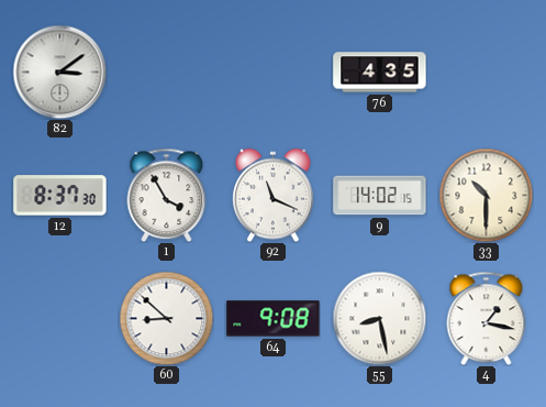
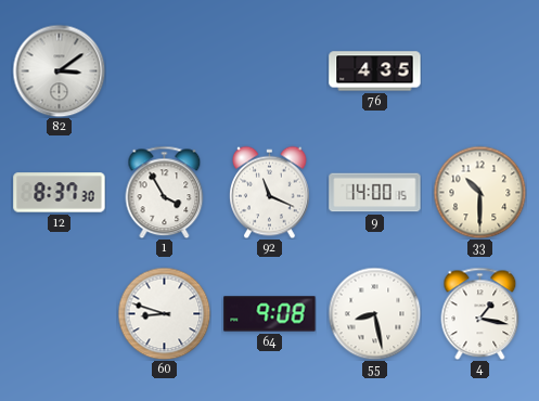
9: 14:02 -> 14:00 (375, 193)
60: 8:52 -> 8:48 (164, 313)
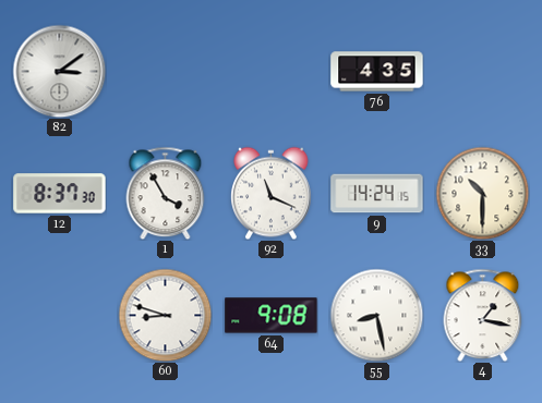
9: 14:00 -> 14:24 (377, 194)
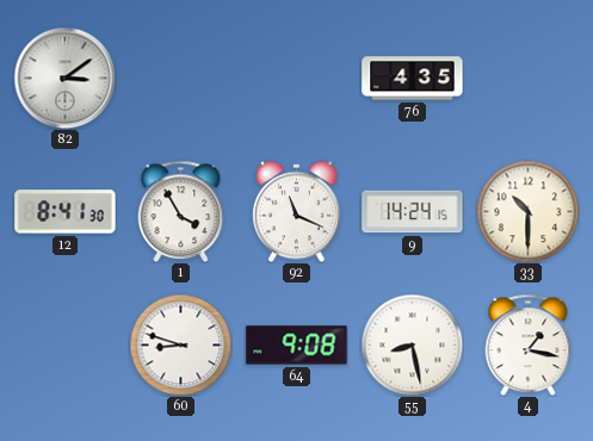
12: 8:37 -> 8:41 (66, 212)
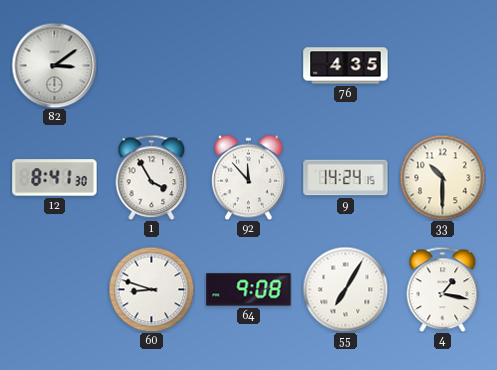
92: 11:19 -> 11:53 (249, 177)
55: 8:28 -> 7:05 (345, 289)
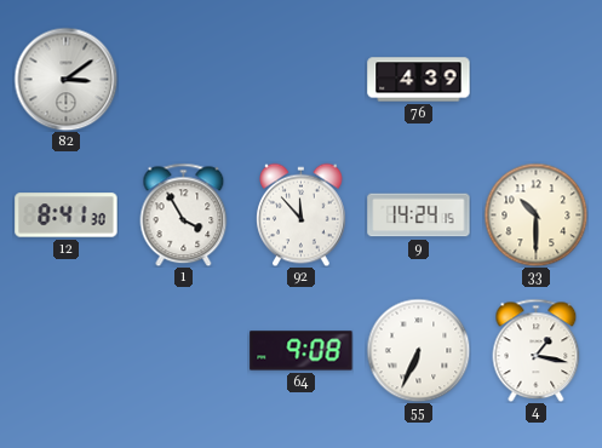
76: 4:35 -> 4:39 (419, 80)
60: 8:48 -> none (151, 289)
55: 7:05 -> 6:34 (418, 350)
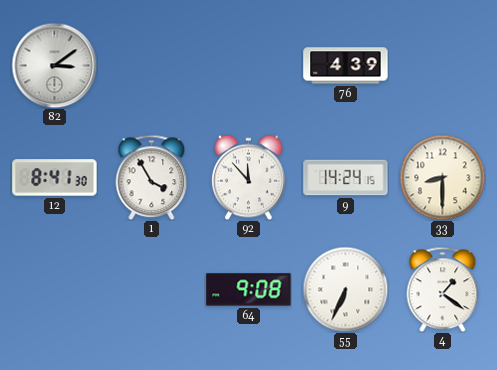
33: 10:30 -> 8:30 (442, 177)
4: 1:17 -> 1:21 (443, 289)
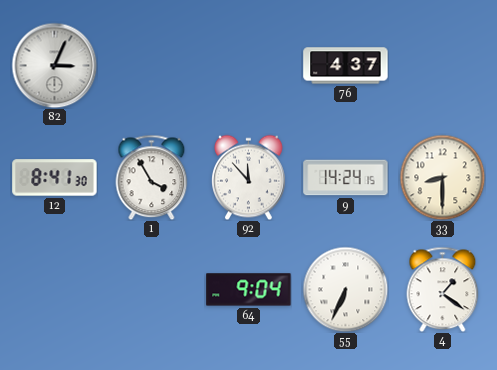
82: 3:09 -> 3:04 (54, 65)
76: 4:39 -> 4:37 (346, 66)
64: 9:08 -> 9:04 (249, 290)
